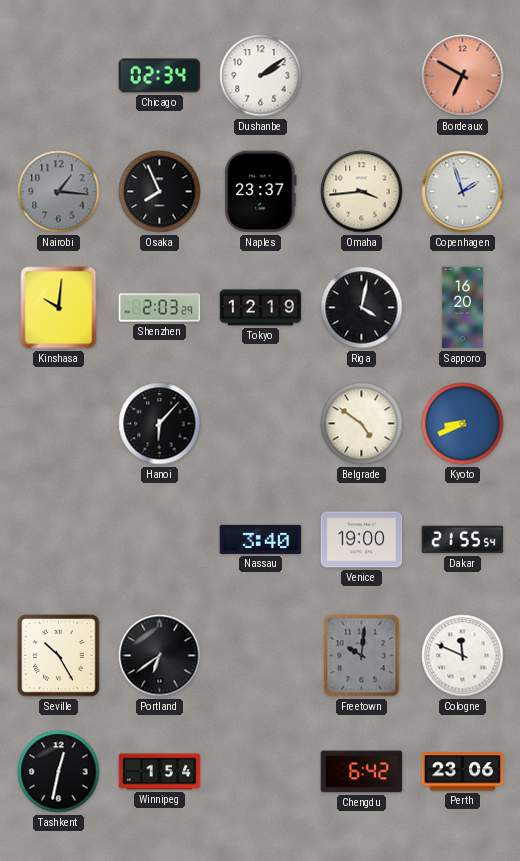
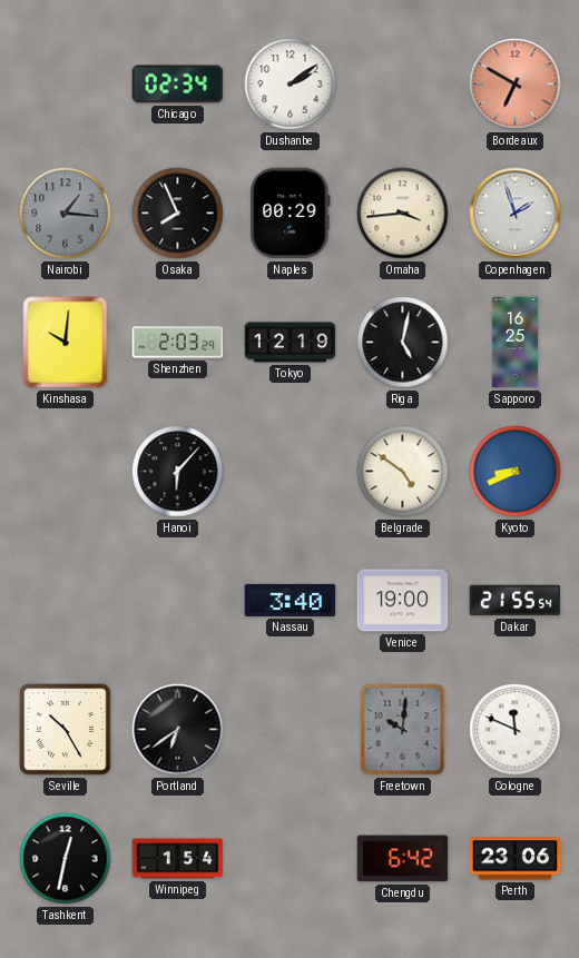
Naples: 23:37 -> 00:29 (291, 214)
Riga: 4:02 -> 5:02 (403, 343)
Sapporo: 16:20 -> 16:25 (516, 343)
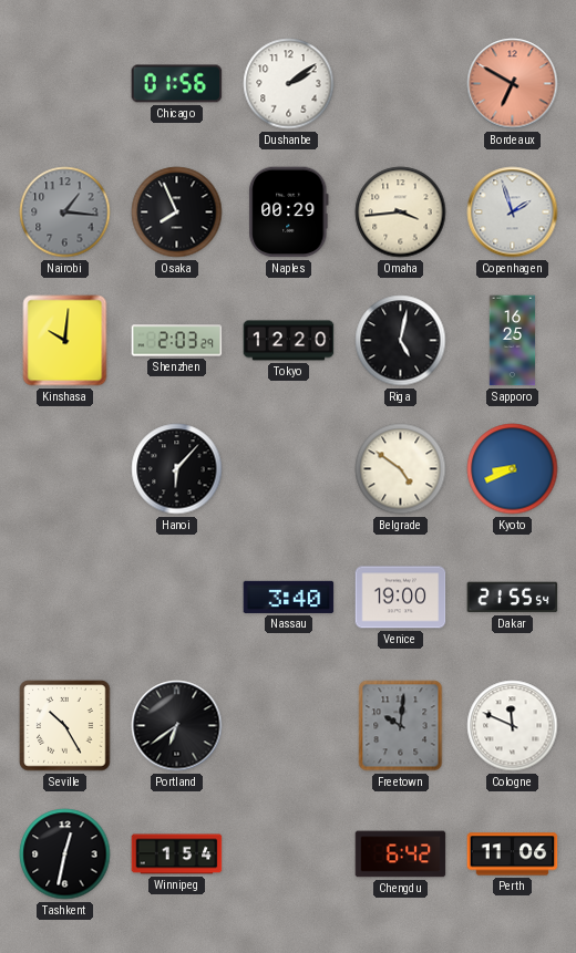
Chicago: 02:34 -> 01:56 (177, 84)
Tokyo: 12:19 -> 12:20 (289, 341)
Perth: 23:06 -> 11:06 (513, 854)
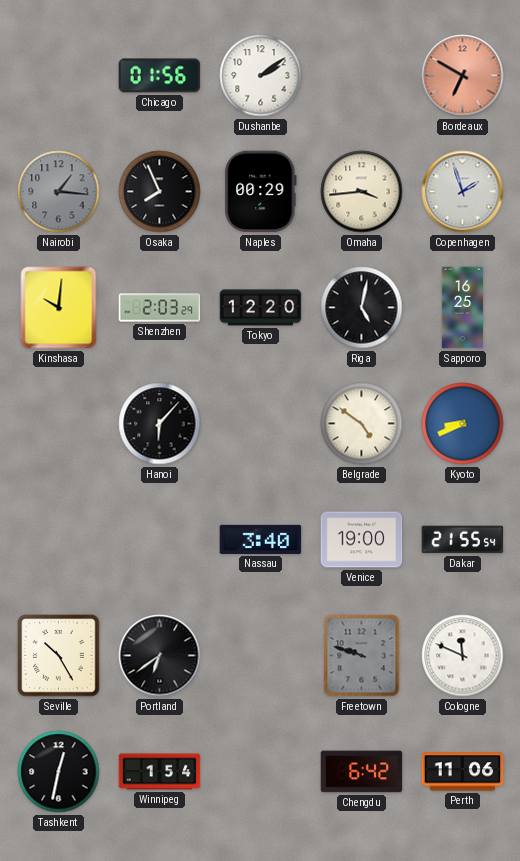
Freetown: 10:01 -> 9:48 (362, 656)
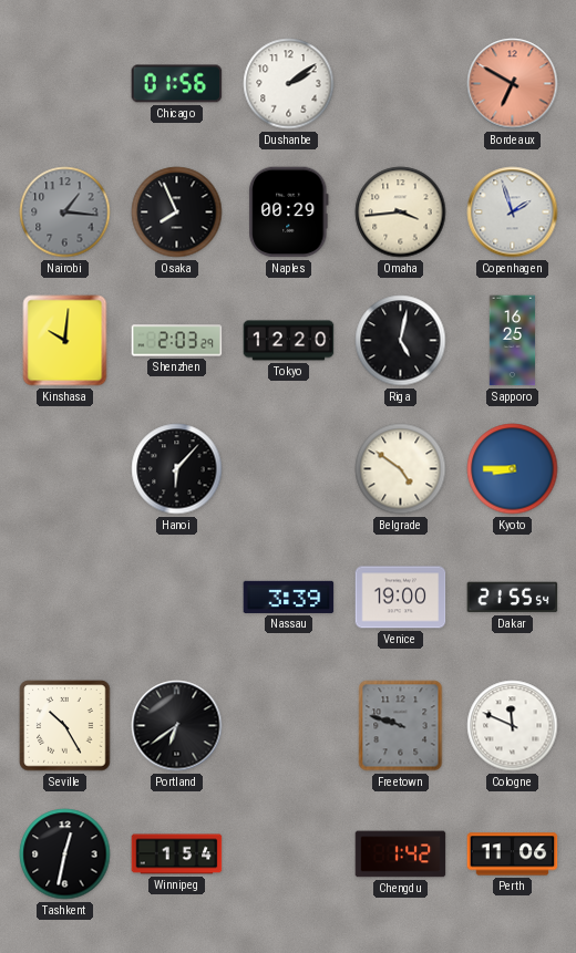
Kyoto: 8:41 -> 8:45 (513, 469)
Nassau: 3:40 -> 3:39 (289, 597)
Chengdu: 6:42 -> 1:42 (401, 854)
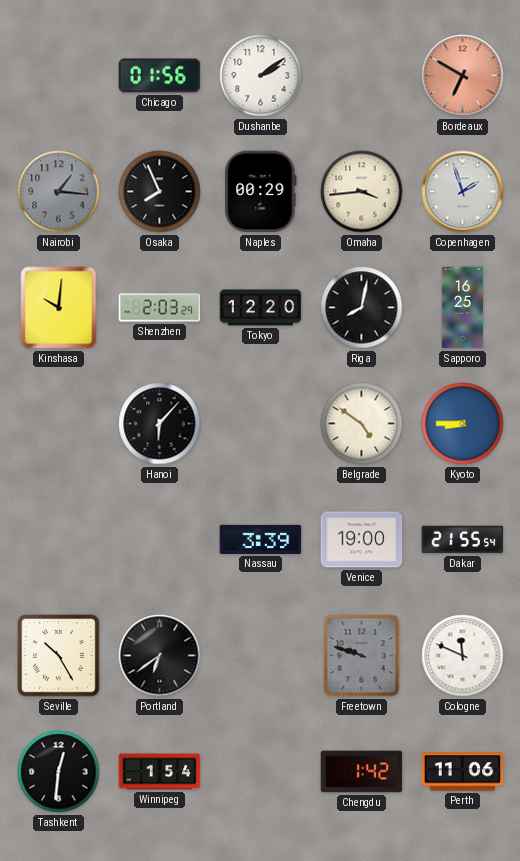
Riga: 5:02 -> 8:02 (362, 308)
Tashkent: 12:32 -> 12:31 (59, 772)
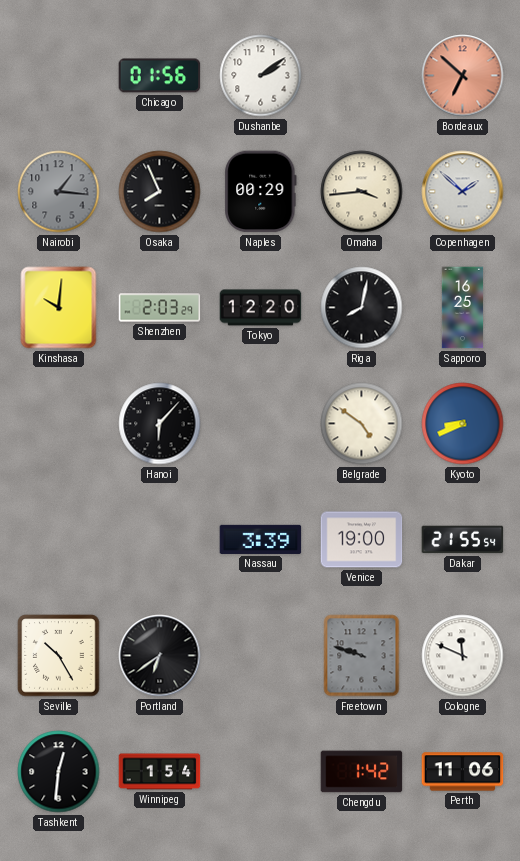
Bordeaux: 6:50 -> 6:52 (463, 76)
Copenhagen: 1:57 -> 1:52 (463, 192)
Kyoto: 8:45 -> 8:41 (463, 424)
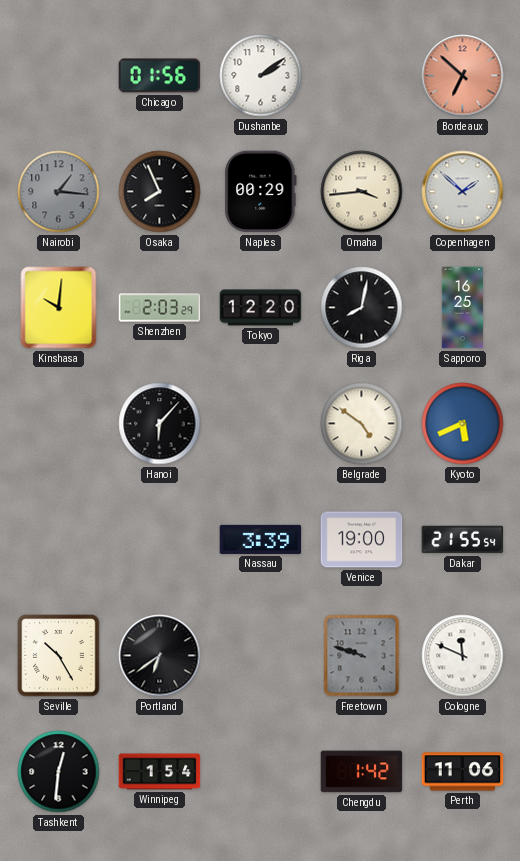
Kyoto: 8:41 -> 5:41 (463, 424)
